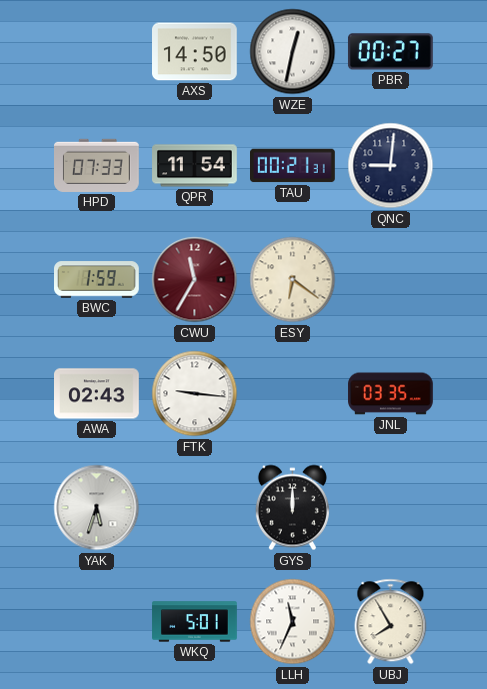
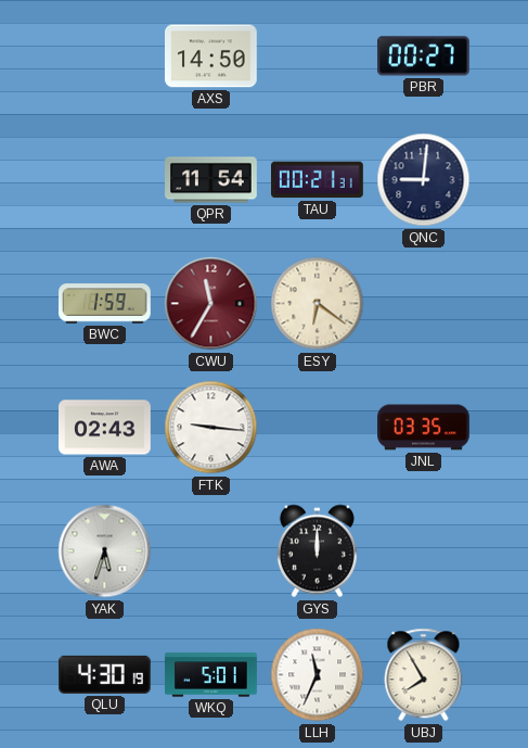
WZE: 12:32 -> none (293, 52)
HPD: 07:33 -> none (97, 165)
QLU: none -> 4:30 (105, 674)
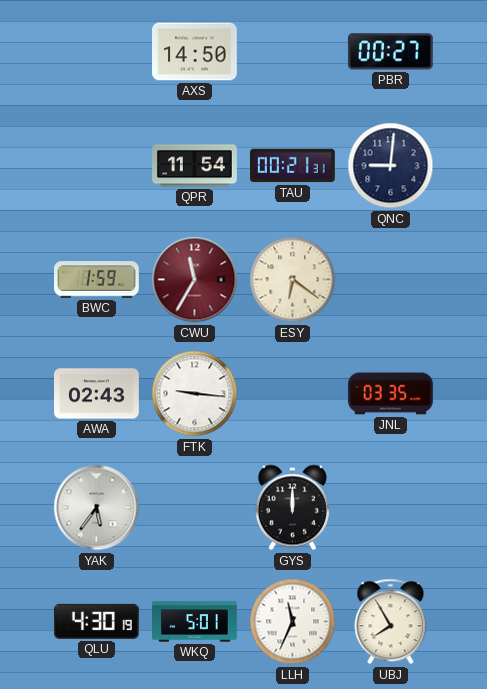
YAK: 5:33 -> 5:36 (97, 508)
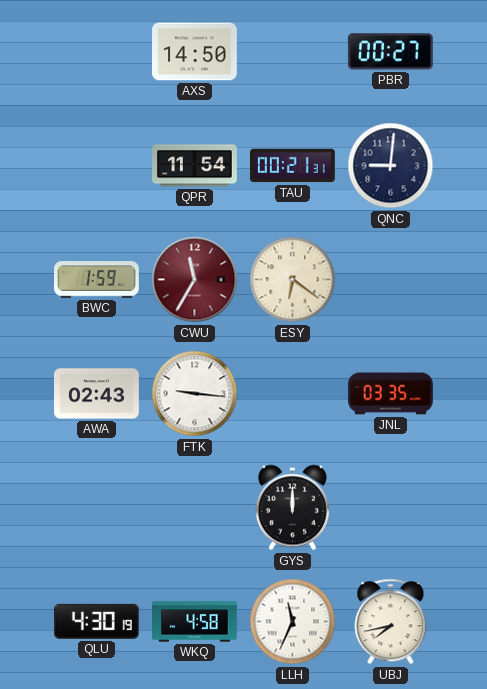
YAK: 5:36 -> none (97, 508)
WKQ: 5:01 -> 4:58 (195, 622)
UBJ: 7:55 -> 7:43 (391, 622)
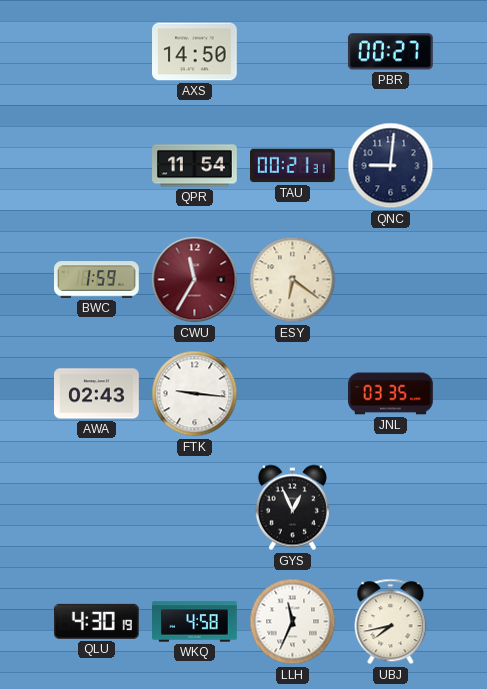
GYS: 12:00 -> 12:56 (292, 508)
